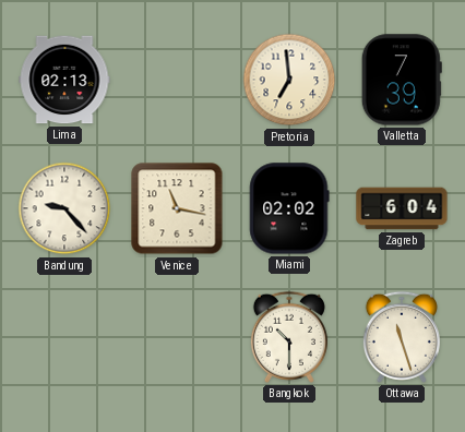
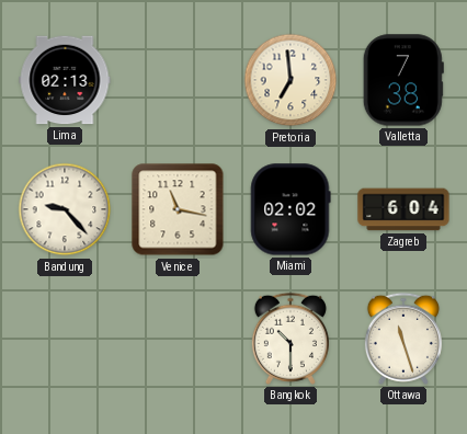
Valletta: 7:39 -> 7:38 (403, 80)
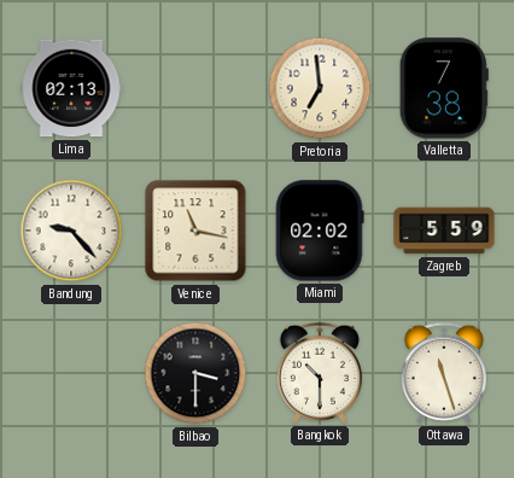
Zagreb: 6:04 -> 5:59 (444, 231)
Bilbao: none -> 3:30 (195, 373)
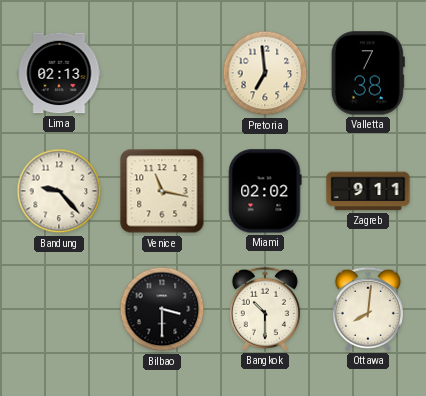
Zagreb: 5:59 -> 9:11 (368, 191)
Ottawa: 11:27 -> 8:01 (368, 309)
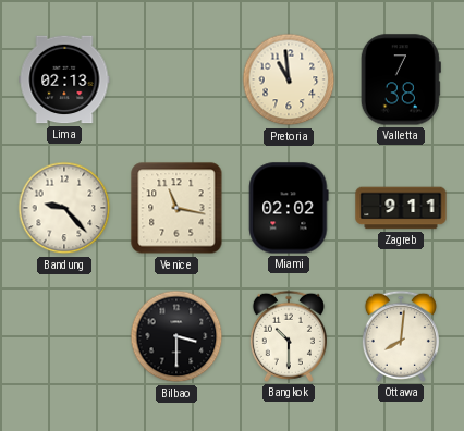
Pretoria: 6:59 -> 10:59 (289, 79)
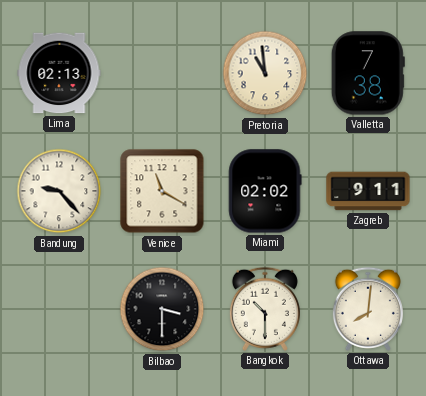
Venice: 11:17 -> 11:20 (162, 191)
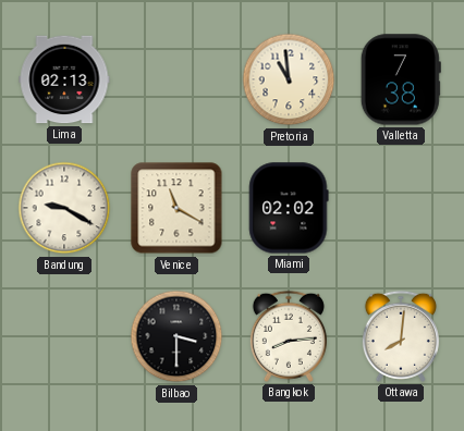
Bandung: 9:23 -> 9:20 (64, 208)
Zagreb: 9:11 -> none (368, 191)
Bangkok: 10:30 -> 8:14 (289, 336)
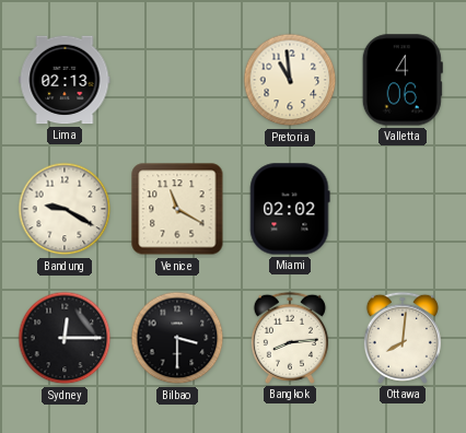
Valletta: 7:38 -> 4:06 (403, 80)
Sydney: none -> 12:15 (65, 338)
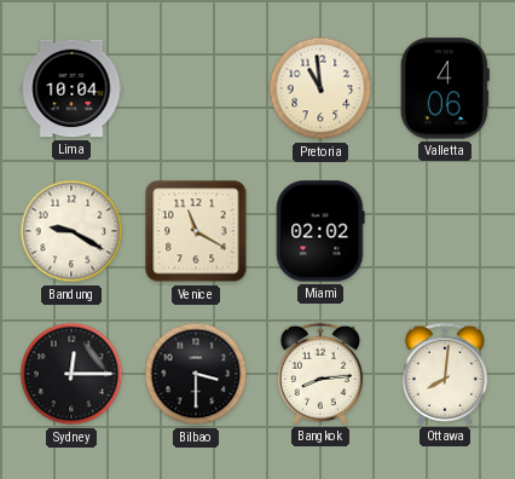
Lima: 02:13 -> 10:04 (71, 88)
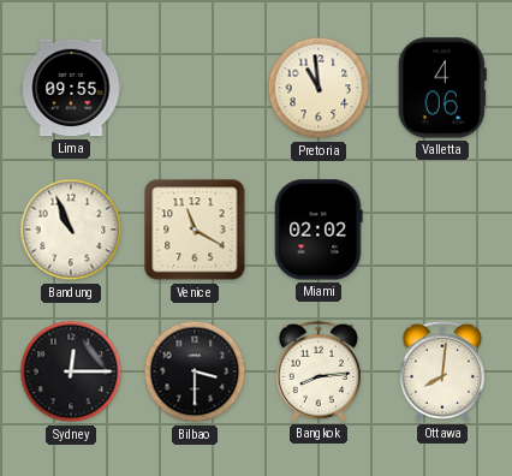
Lima: 10:04 -> 09:55 (71, 88)
Bandung: 9:20 -> 10:56 (71, 230)
